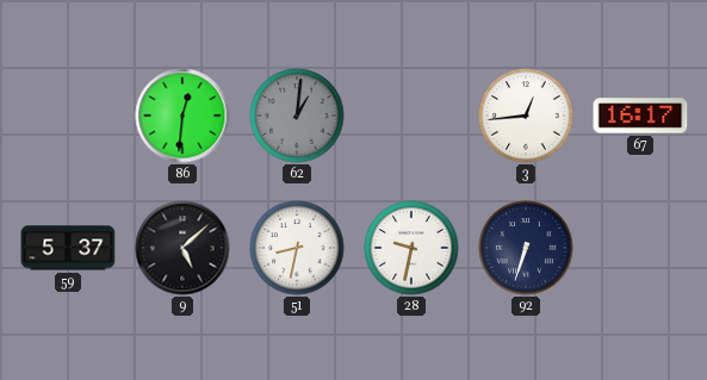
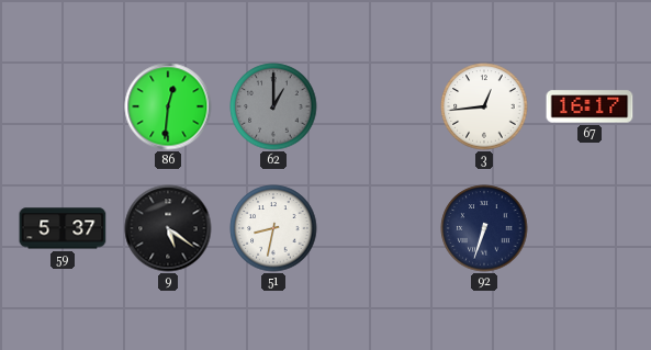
62: 1:01 -> 1:00 (273, 106)
9: 5:08 -> 5:21 (168, 228)
28: 9:32 -> none (411, 248)
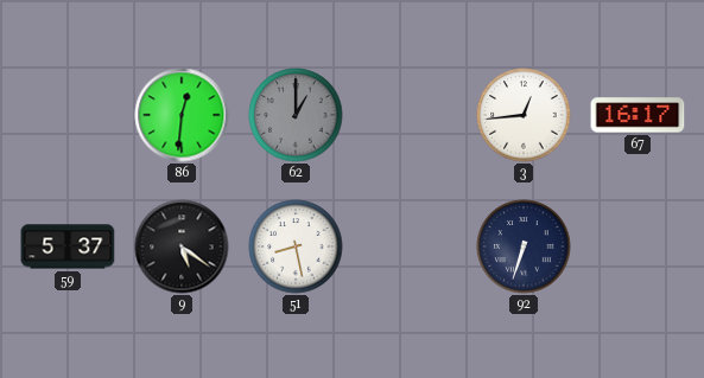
51: 8:32 -> 8:28 (296, 246)
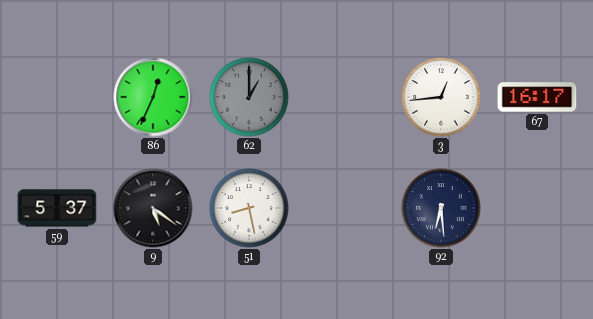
86: 12:31 -> 12:34 (153, 97)
92: 6:33 -> 6:29 (441, 208)
